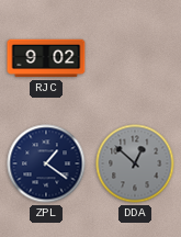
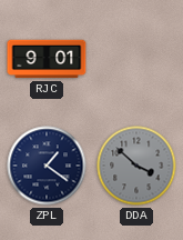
RJC: 9:02 -> 9:01 (47, 59)
DDA: 12:52 -> 3:52 (136, 166)
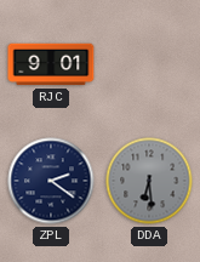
ZPL: 1:21 -> 2:21 (51, 181)
DDA: 3:52 -> 6:29 (149, 181)
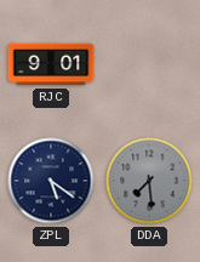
ZPL: 2:21 -> 5:21 (51, 181)
DDA: 6:29 -> 7:29 (149, 181)
